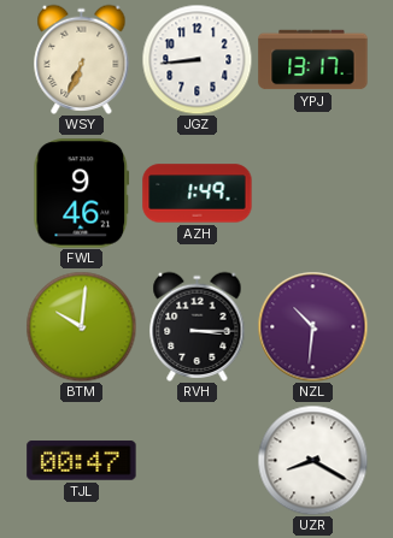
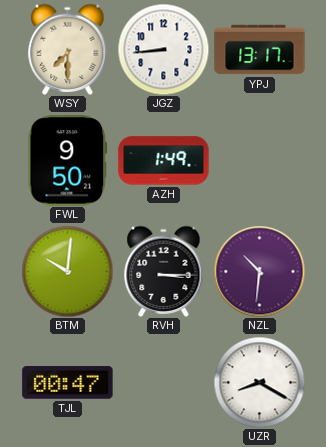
WSY: 6:34 -> 7:30 (68, 49)
FWL: 9:46 -> 9:50 (68, 161)
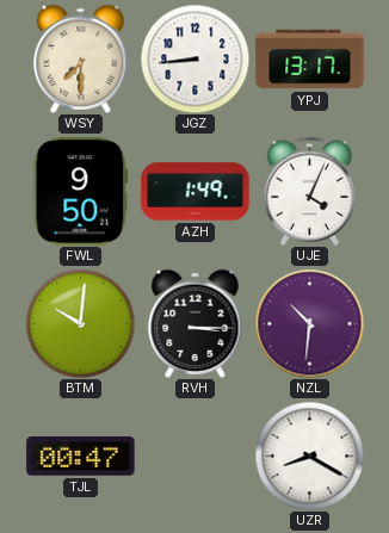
UJE: none -> 4:04 (309, 191)
